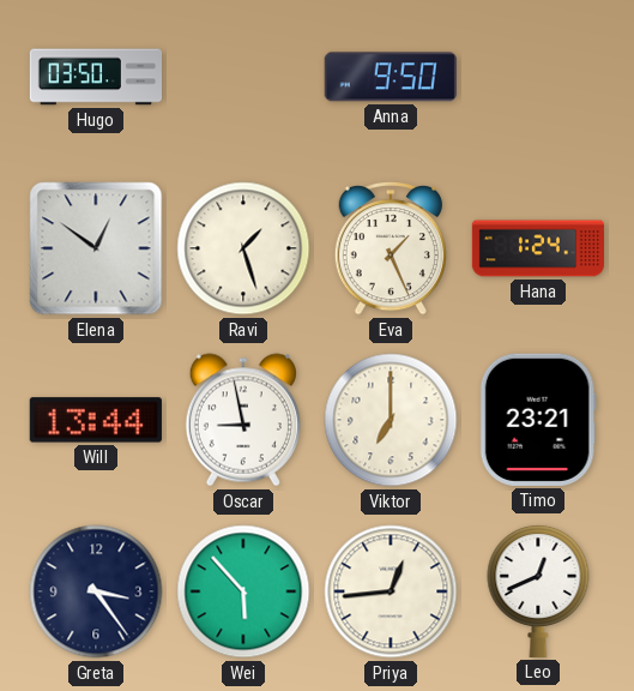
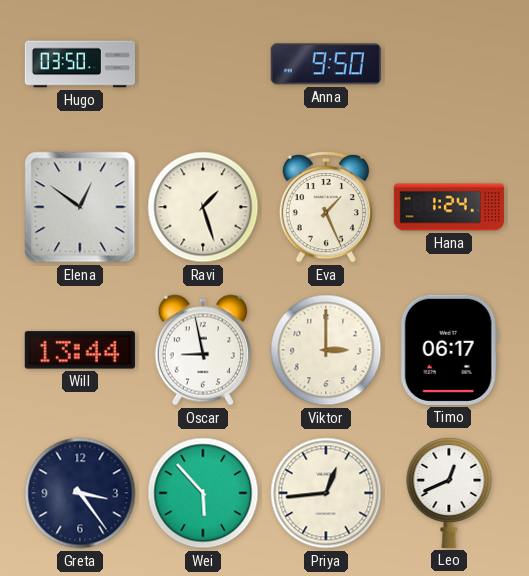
Viktor: 7:00 -> 3:00 (326, 350)
Timo: 23:21 -> 06:17 (449, 350)
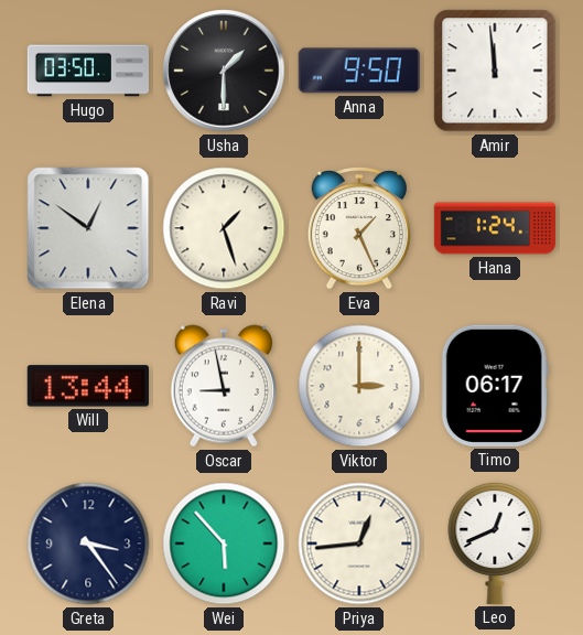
Usha: none -> 1:30 (224, 71)
Amir: none -> 11:59 (495, 71)
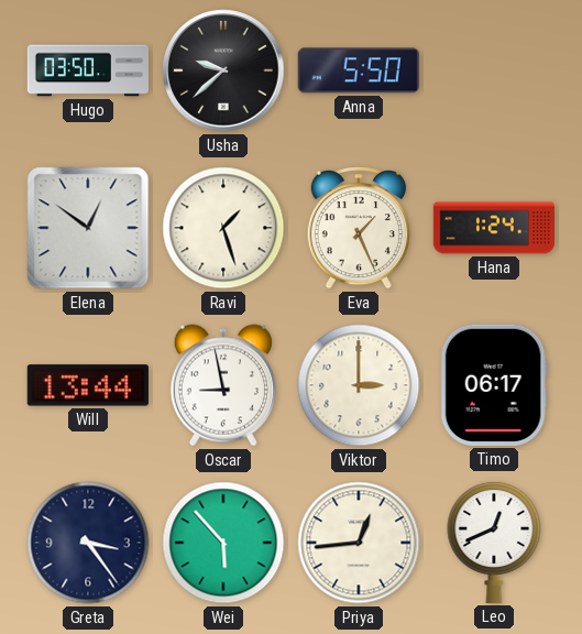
Usha: 1:30 -> 9:38 (223, 70)
Anna: 9:50 -> 5:50 (359, 70)
Amir: 11:59 -> none (495, 71)
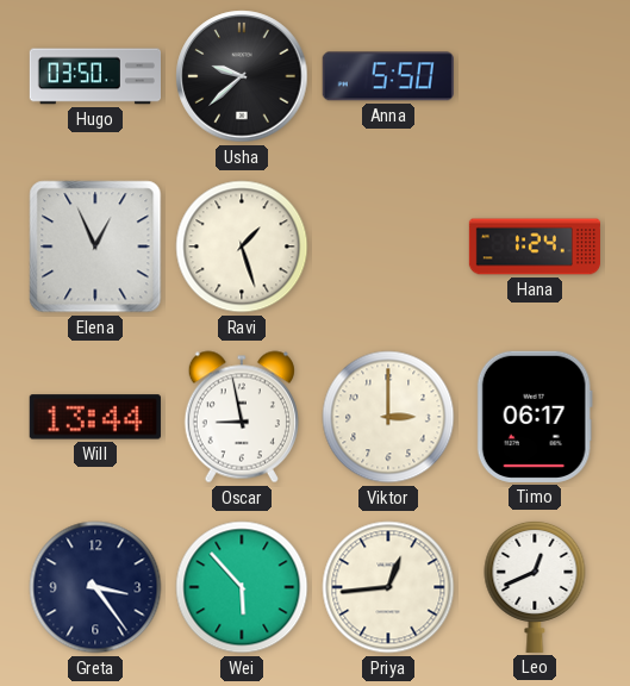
Elena: 12:51 -> 12:56 (95, 247)
Eva: 1:26 -> none (359, 229)
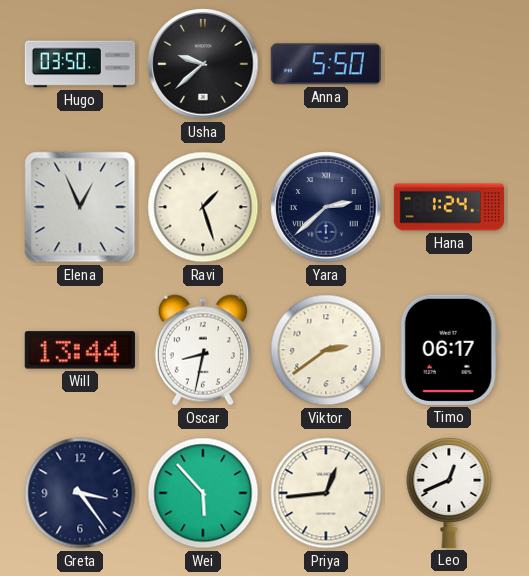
Yara: none -> 2:38 (326, 207)
Oscar: 8:58 -> 8:32 (203, 350)
Viktor: 3:00 -> 2:39 (326, 350)
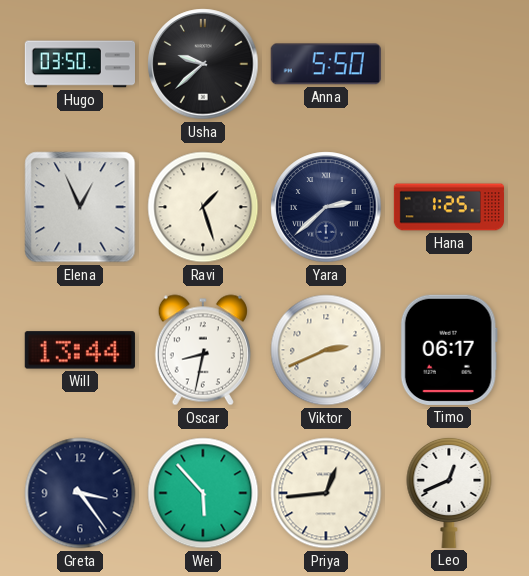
Hana: 1:24 -> 1:25 (449, 207)
Viktor: 2:39 -> 2:41 (326, 350)
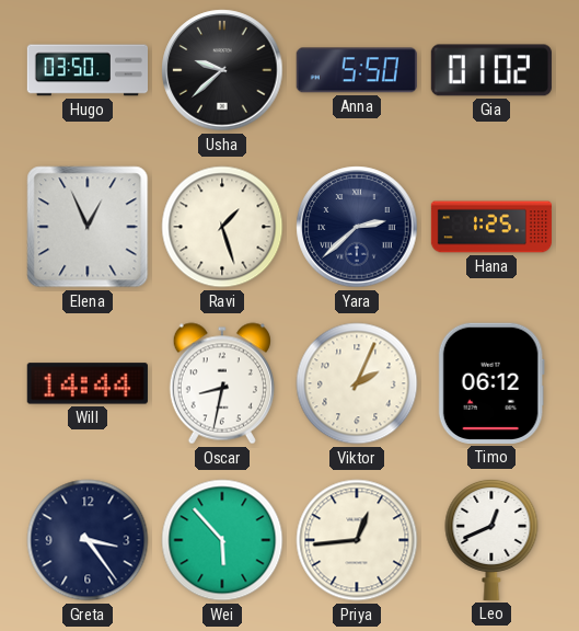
Gia: none -> 01:02 (491, 70)
Will: 13:44 -> 14:44 (88, 383)
Viktor: 2:41 -> 2:04 (357, 383)
Timo: 06:17 -> 06:12 (491, 383)
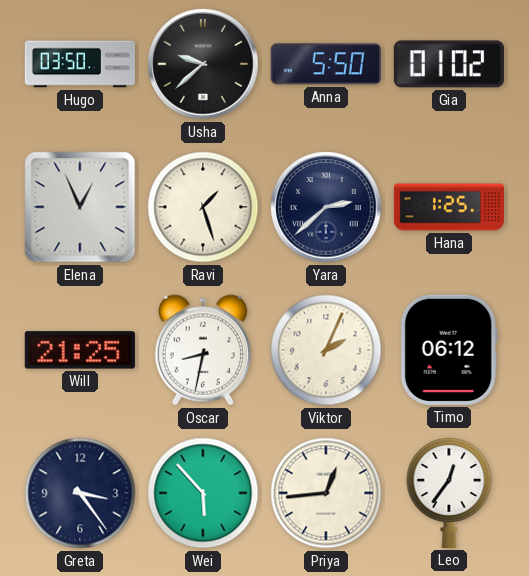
Will: 14:44 -> 21:25 (80, 350)
Leo: 12:41 -> 12:36 (449, 492)
